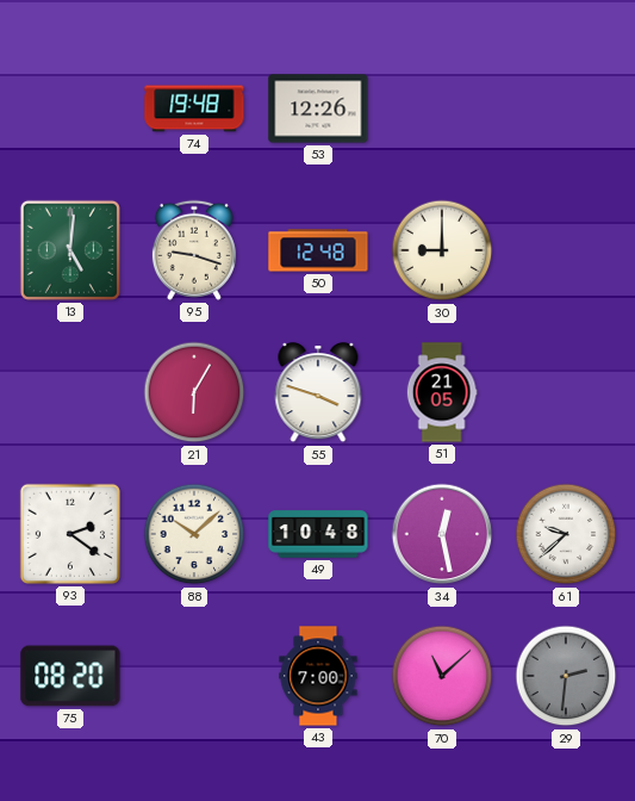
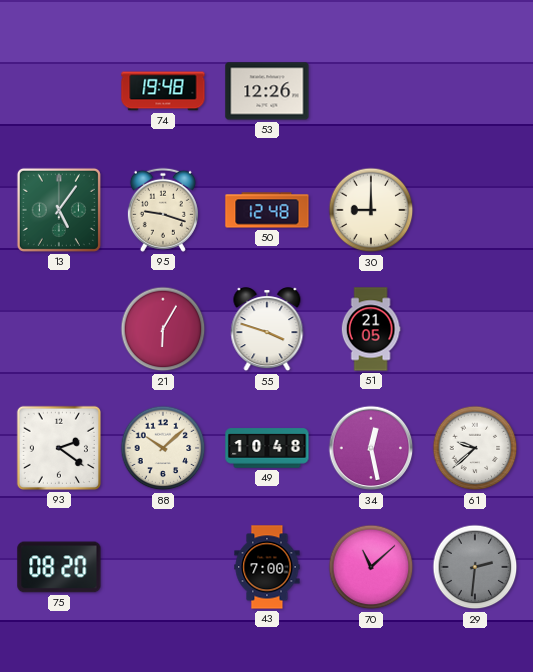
13: 5:01 -> 5:06 (59, 210)
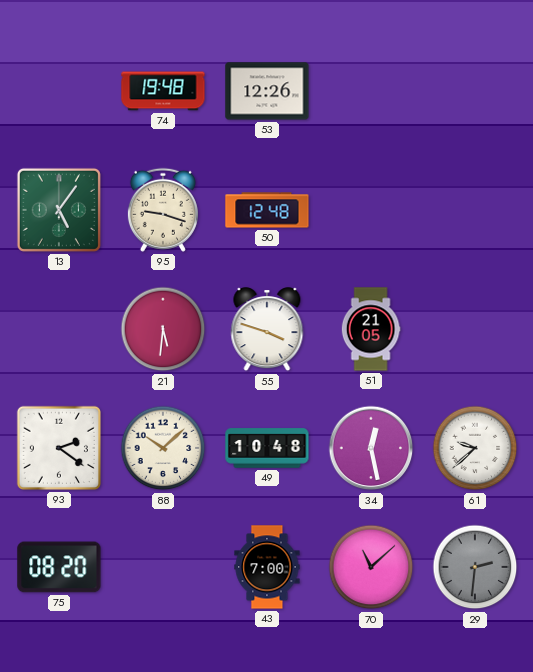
30: 9:00 -> none (371, 210)
21: 6:05 -> 5:31 (163, 329)
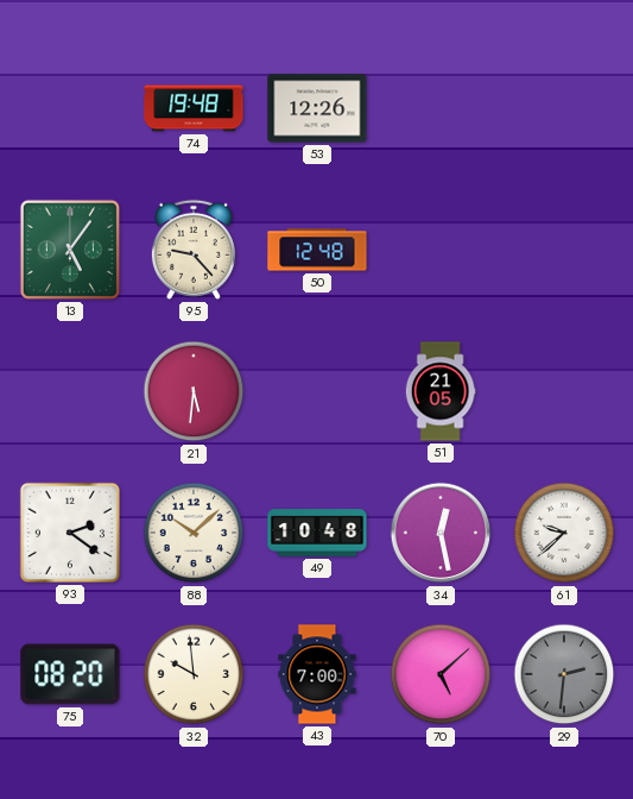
95: 9:18 -> 9:23 (194, 250)
55: 3:48 -> none (267, 330)
32: none -> 9:59 (194, 674)
70: 11:08 -> 5:08 (441, 674)
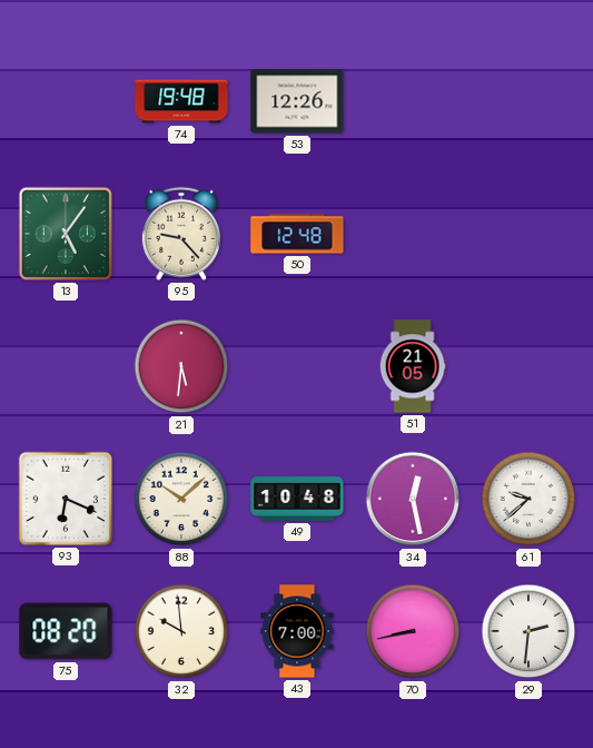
93: 2:21 -> 6:19 (66, 499)
70: 5:08 -> 8:43 (413, 631)
29 dial: grey -> white (528, 631)
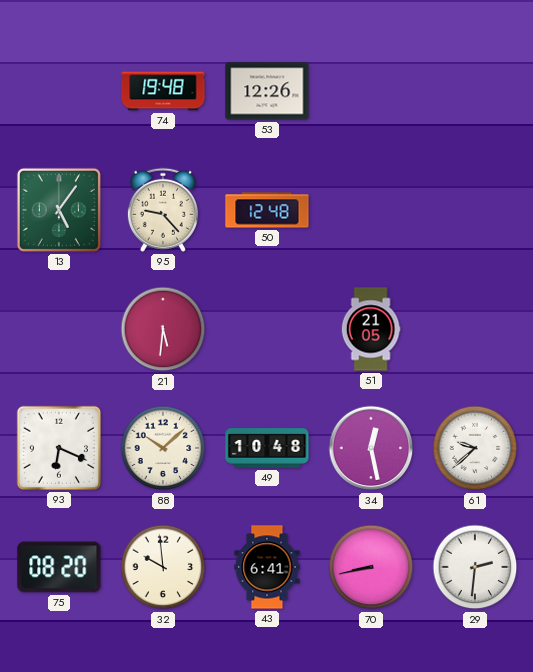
43: 7:00 -> 6:41 (267, 567)
